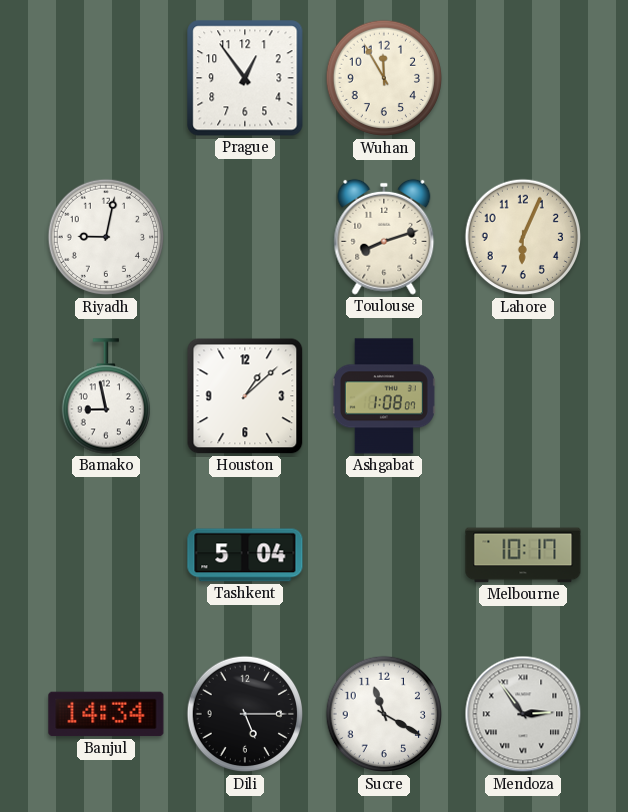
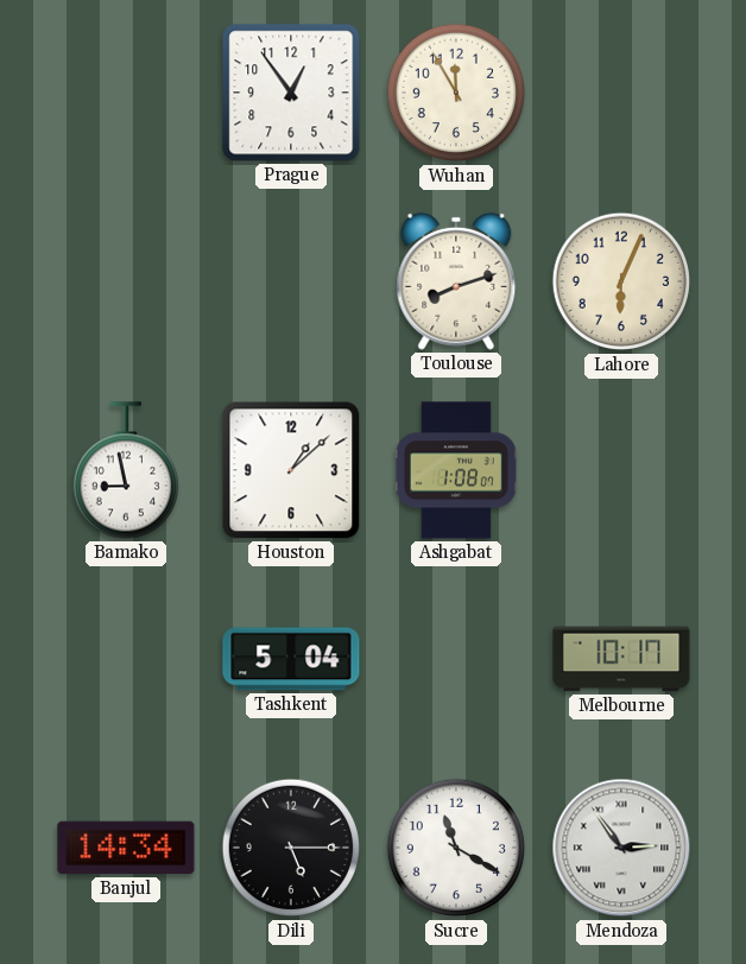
Riyadh: 9:02 -> none (106, 237)
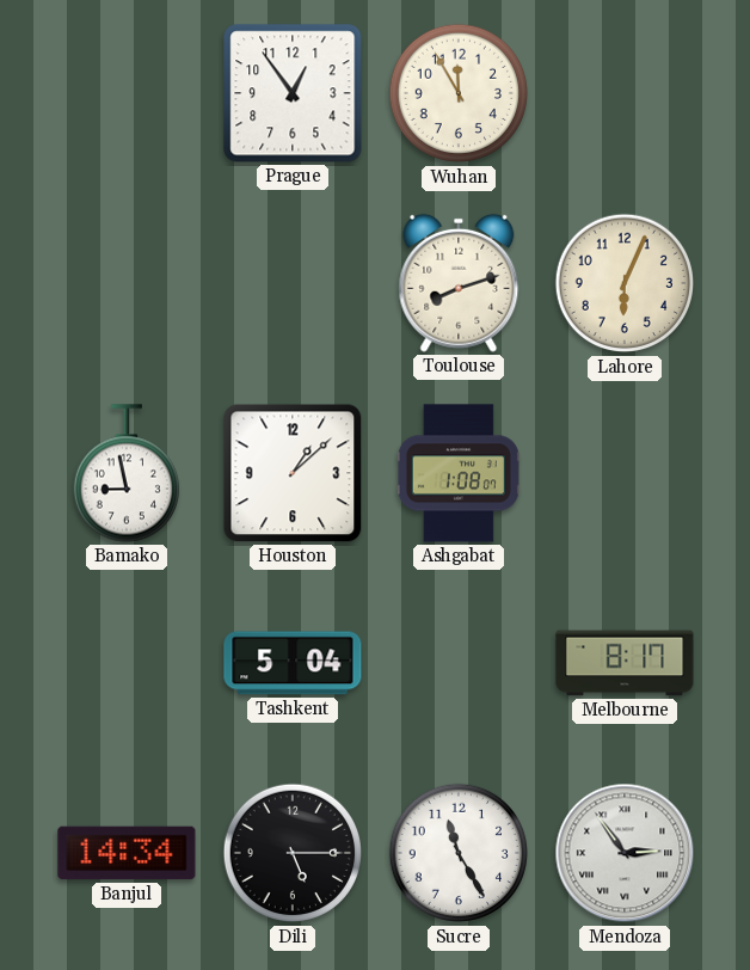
Melbourne: 10:17 -> 8:17 (625, 663)
Sucre: 11:20 -> 11:25 (459, 853)
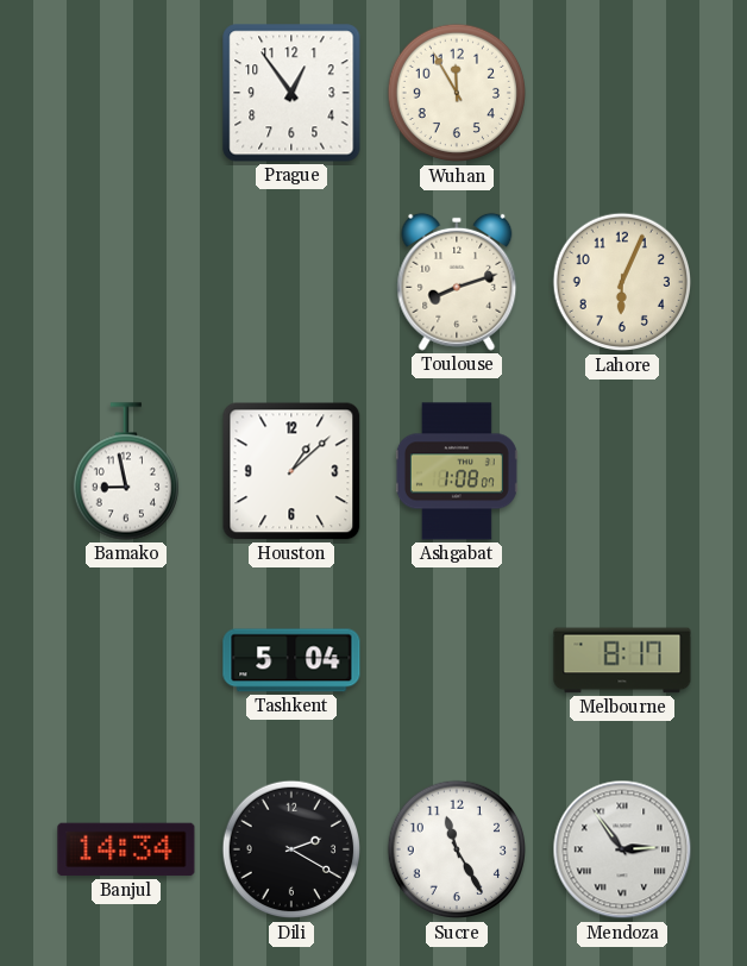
Dili: 5:15 -> 2:20 (291, 849)
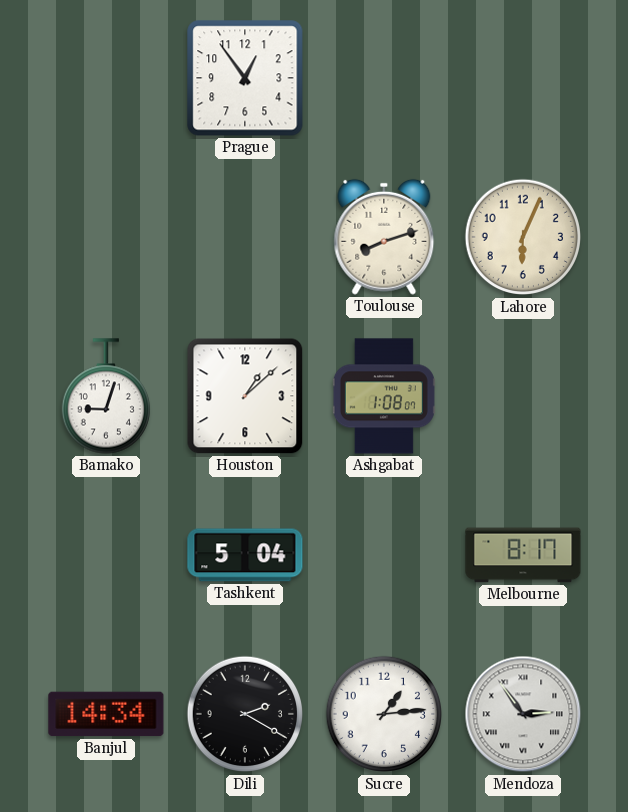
Wuhan: 11:55 -> none (457, 93)
Bamako: 8:58 -> 9:03 (106, 396)
Sucre: 11:25 -> 1:14 (384, 714)
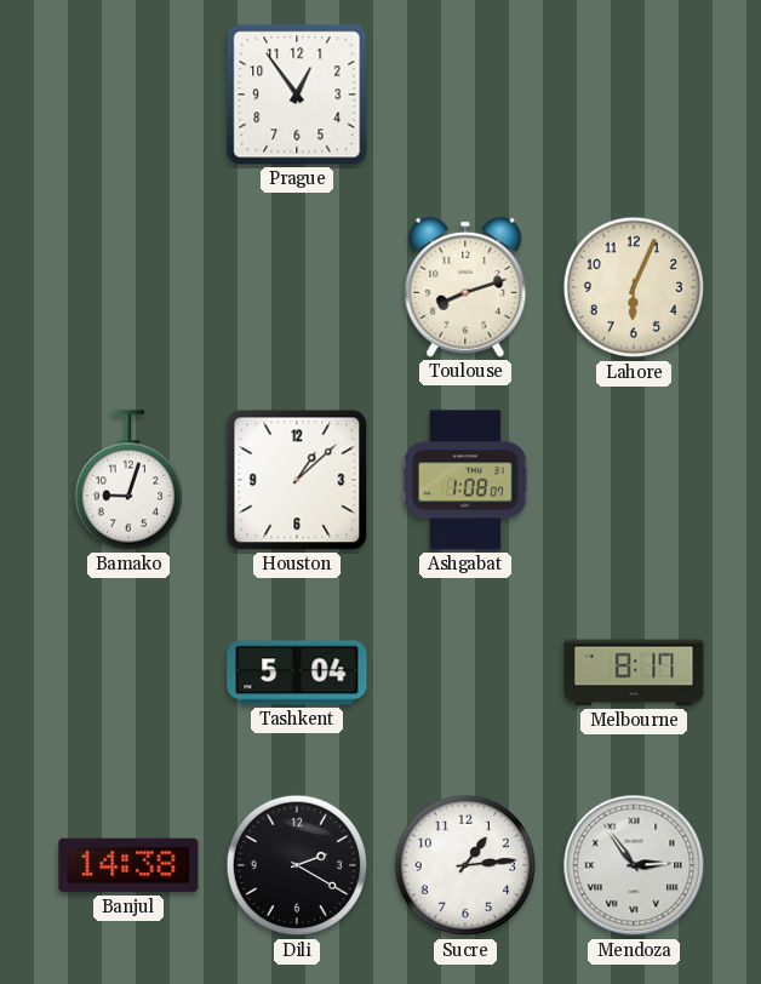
Banjul: 14:34 -> 14:38 (128, 865)
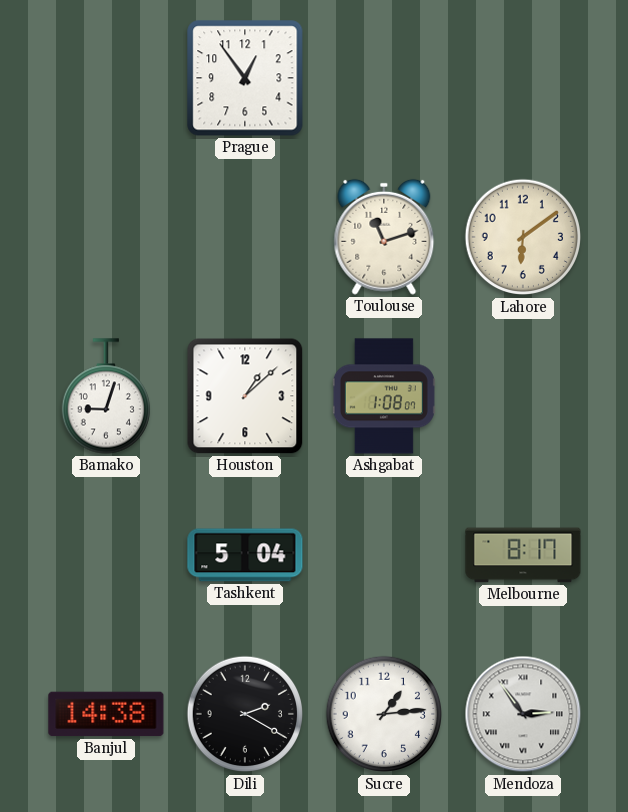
Toulouse: 8:12 -> 11:12 (384, 237)
Lahore: 6:04 -> 6:09 (523, 237)
